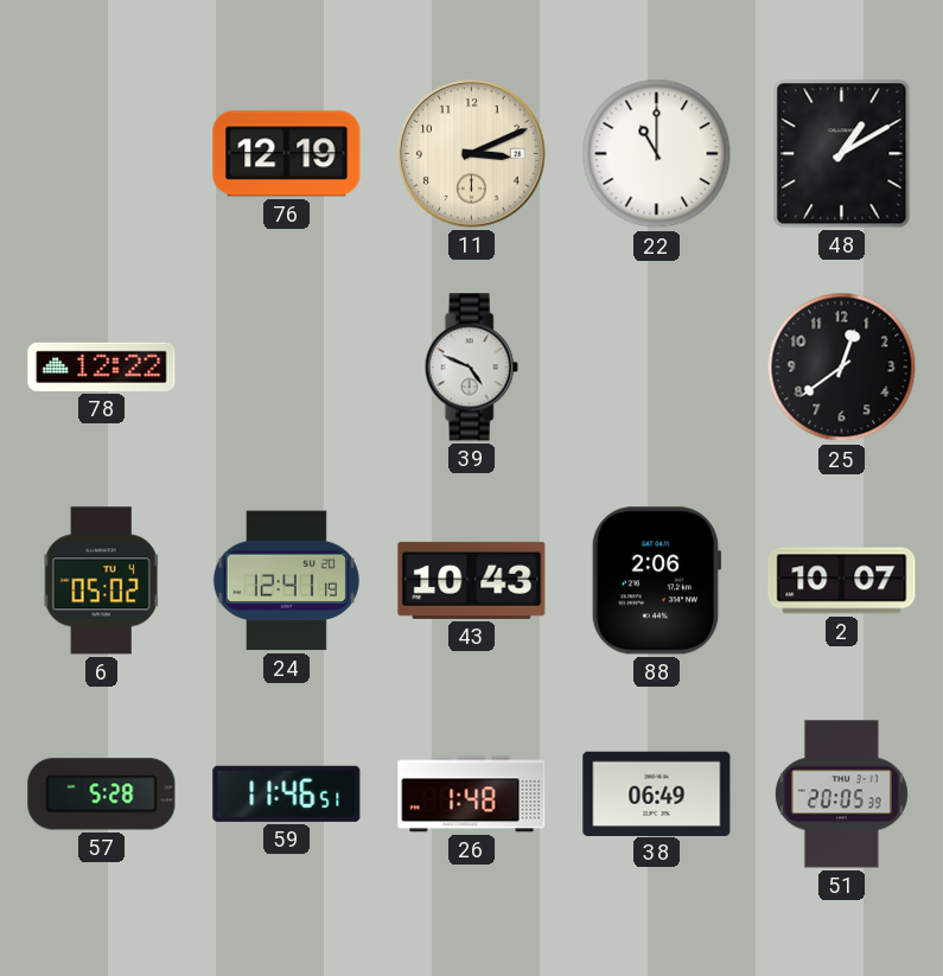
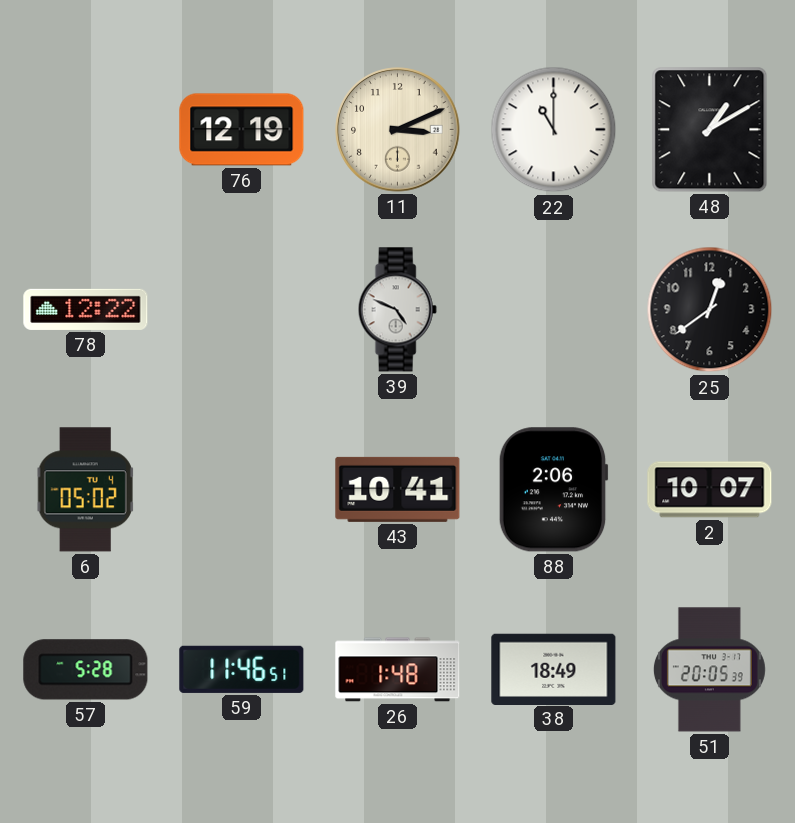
24: 12:41 -> none (286, 581)
43: 10:43 -> 10:41 (398, 489)
38: 06:49 -> 18:49 (554, 669)
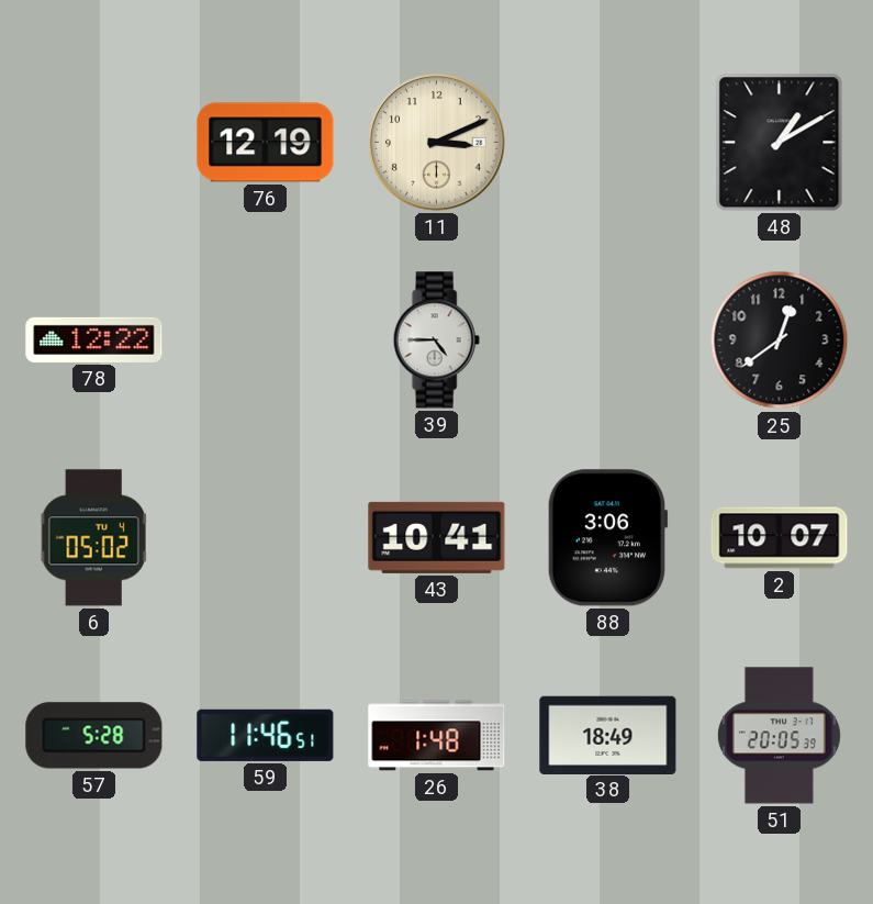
22: 11:00 -> none (554, 130)
39: 4:49 -> 4:45 (436, 341)
88: 2:06 -> 3:06 (607, 538)
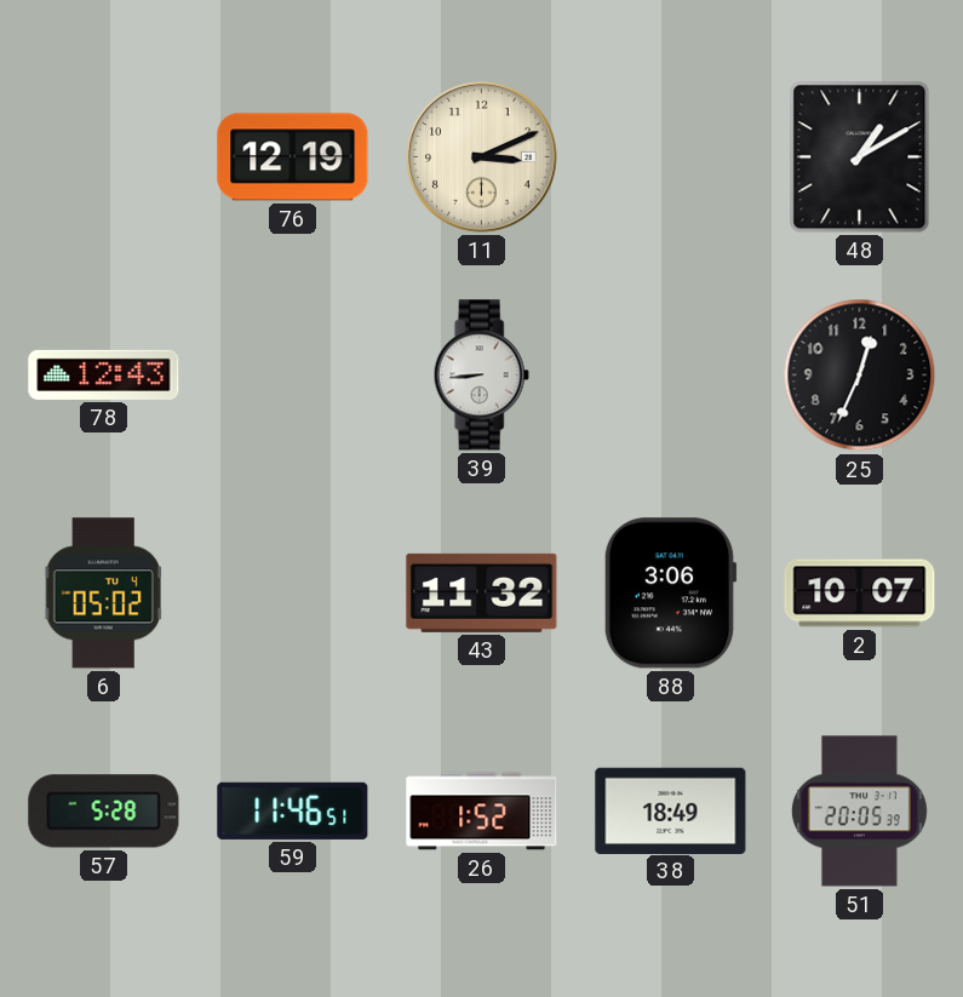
78: 12:22 -> 12:43 (104, 374)
39: 4:45 -> 8:44 (481, 376)
25: 12:39 -> 12:34 (860, 376)
43: 10:41 -> 11:32 (482, 592)
26: 1:48 -> 1:52 (482, 812)
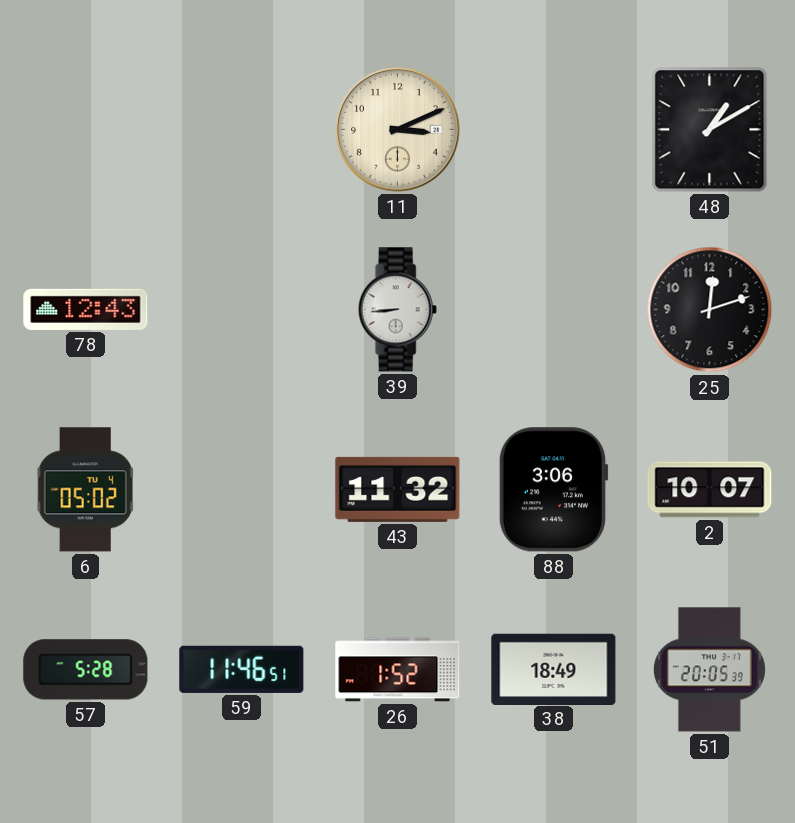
76: 12:19 -> none (293, 157)
25: 12:34 -> 12:12 (710, 310)
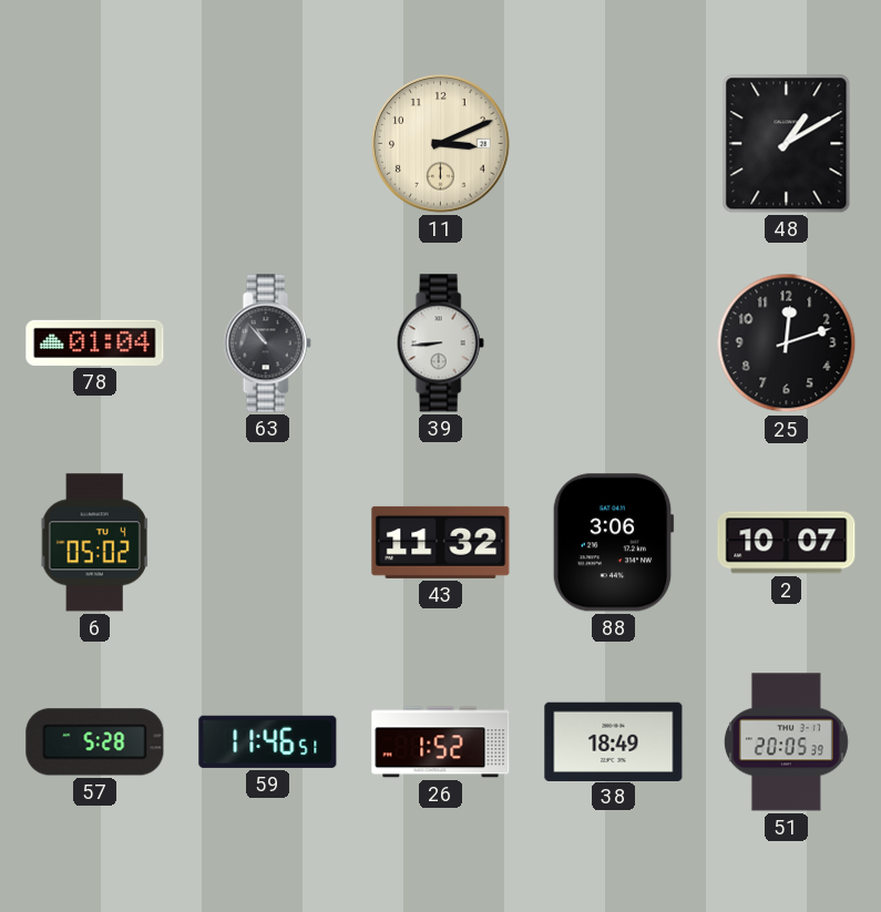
78: 12:43 -> 01:04 (95, 342)
63: none -> 10:53 (267, 344)
